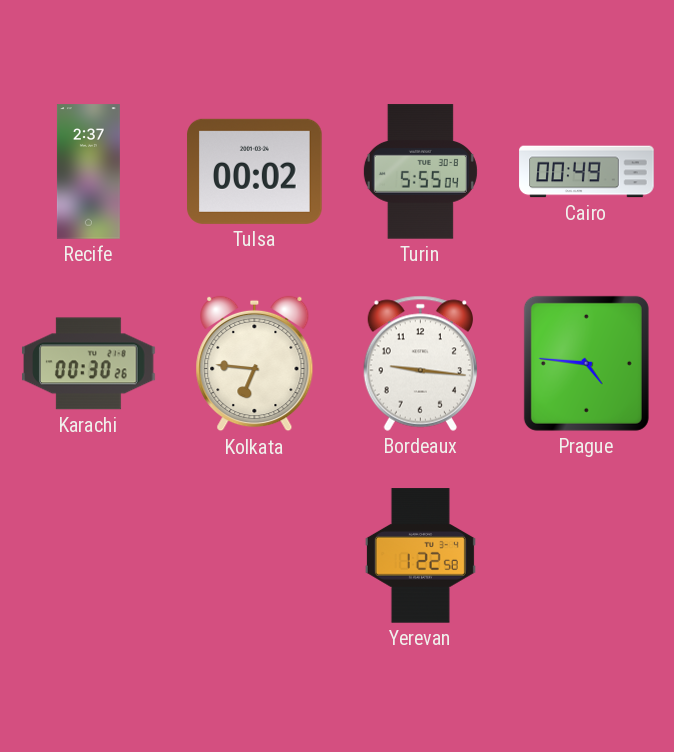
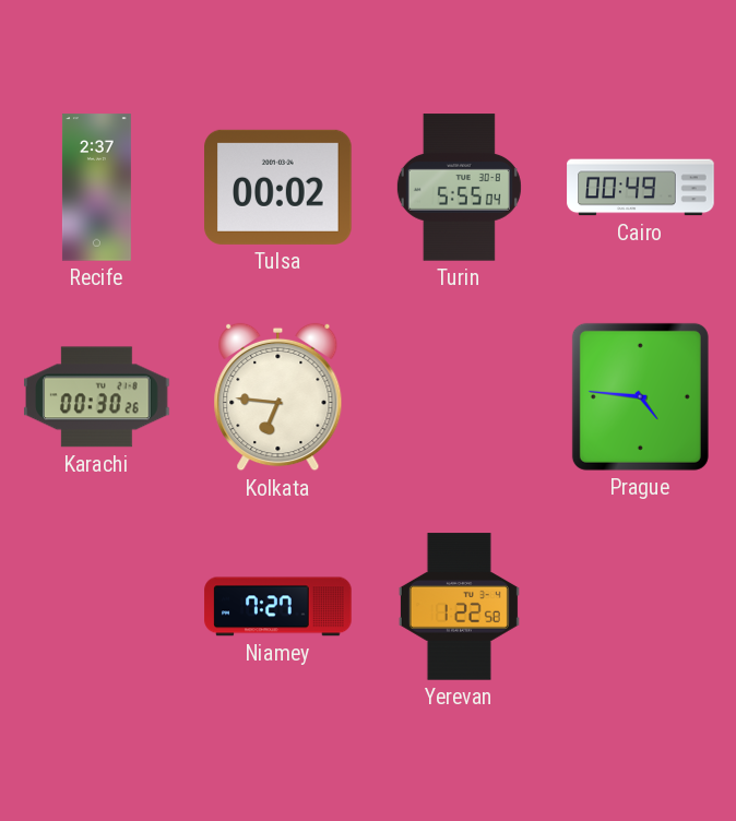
Bordeaux: 9:16 -> none (420, 363)
Niamey: none -> 7:27 (278, 607)
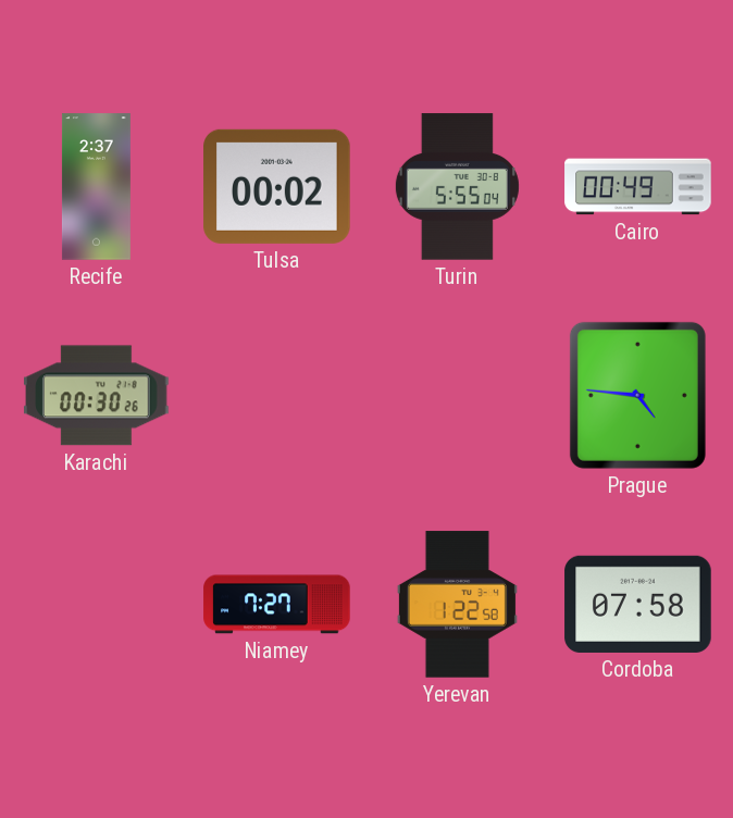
Kolkata: 6:46 -> none (278, 397)
Cordoba: none -> 07:58 (638, 604)
